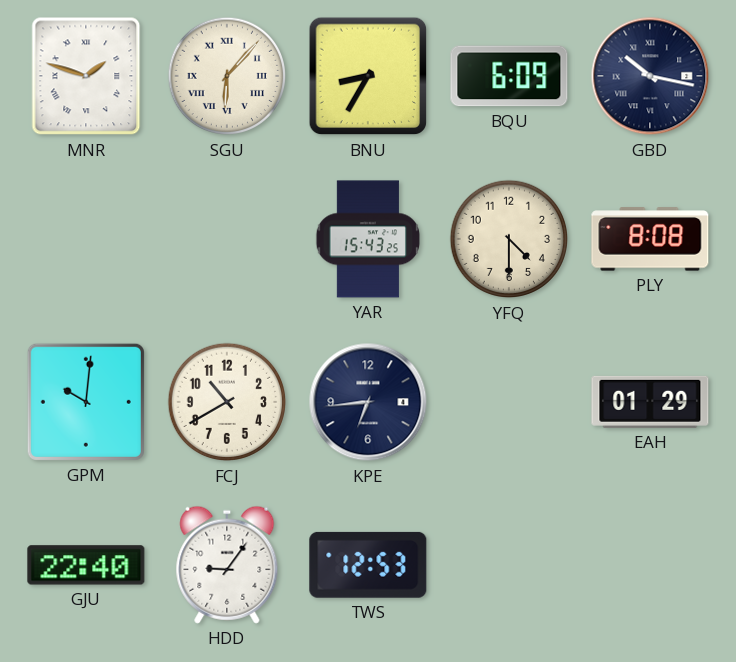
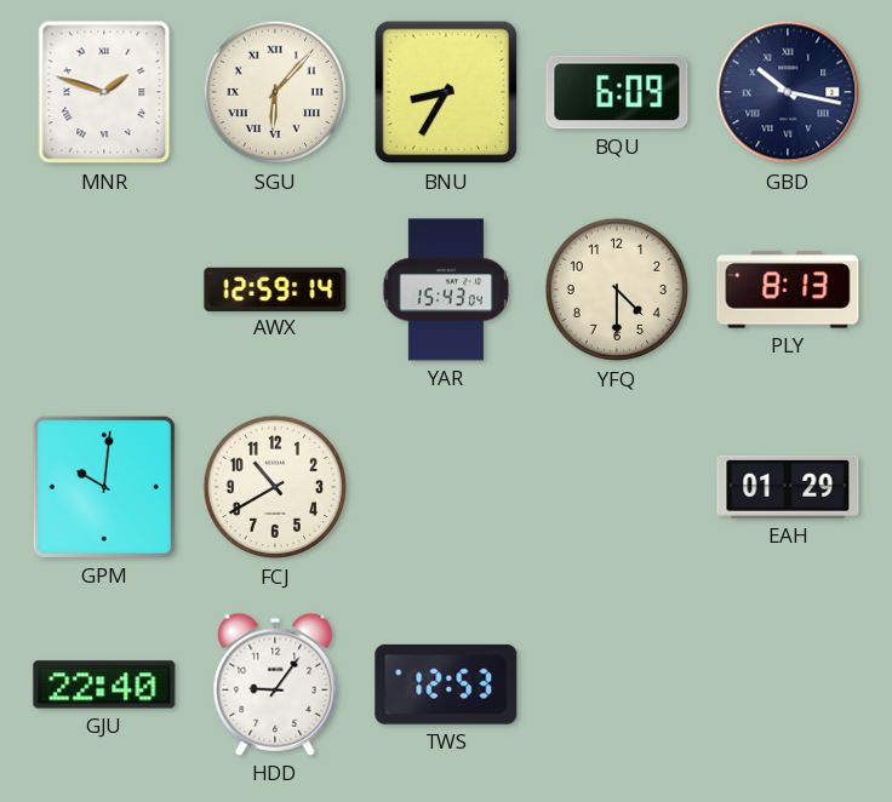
AWX: none -> 12:59 (275, 288)
YAR: 15:43:25 -> 15:43:04 (446, 290)
PLY: 8:08 -> 8:13 (788, 290)
KPE: 6:44 -> none (368, 402)
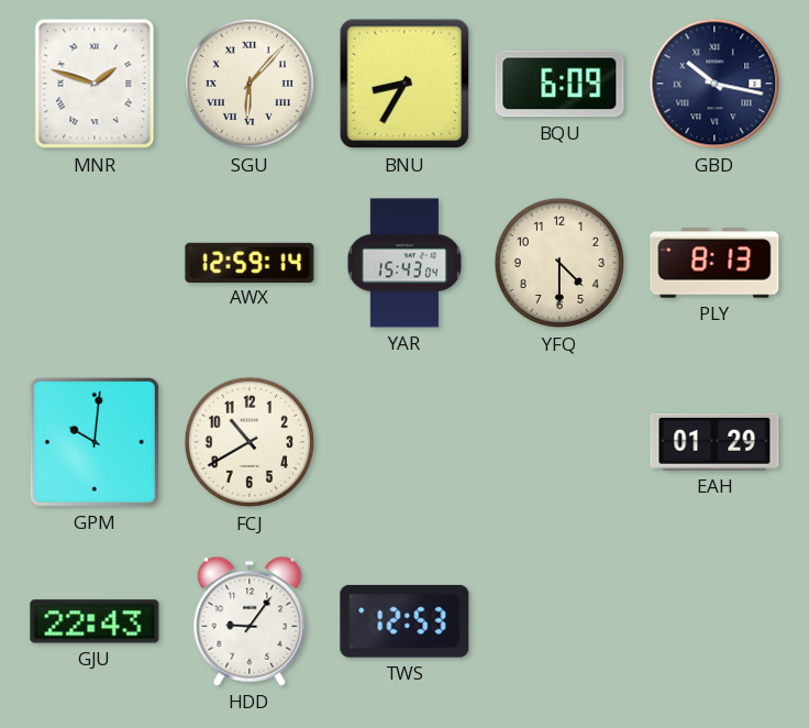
GJU: 22:40 -> 22:43 (95, 621)
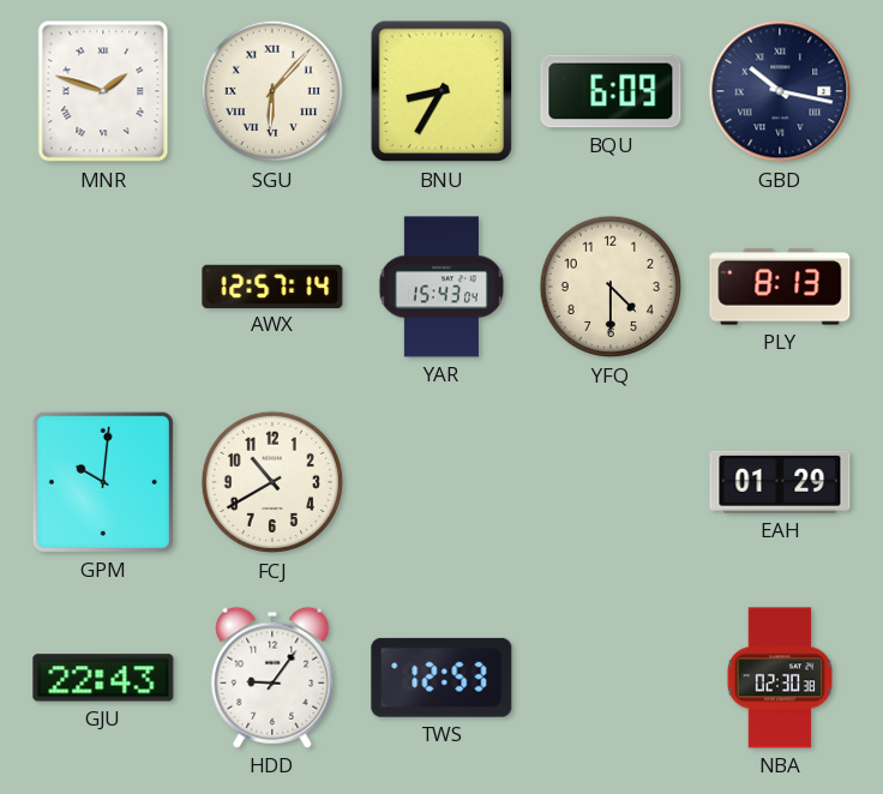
AWX: 12:59 -> 12:57 (272, 285)
NBA: none -> 02:30 (779, 678)
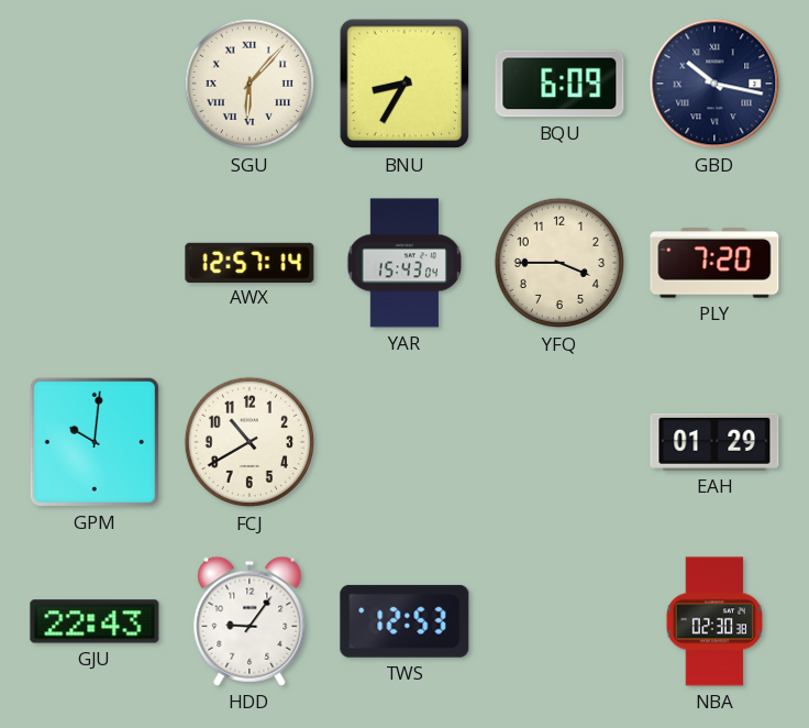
MNR: 1:48 -> none (103, 91)
YFQ: 4:30 -> 3:45 (559, 263)
PLY: 8:13 -> 7:20 (714, 263)
